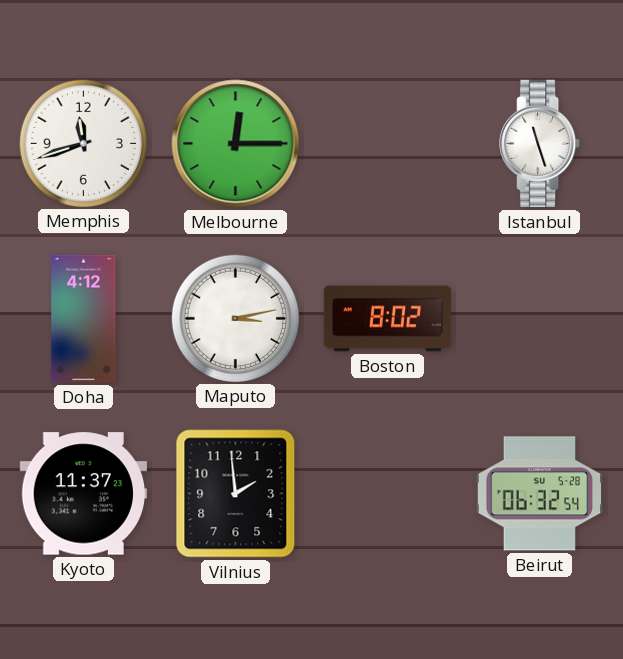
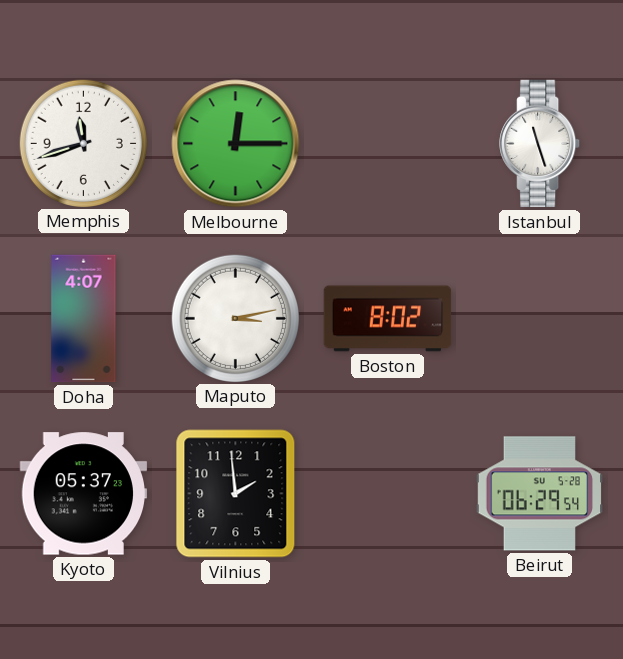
Doha: 4:12 -> 4:07 (84, 319)
Kyoto: 11:37 -> 05:37 (84, 494)
Beirut: 06:32 -> 06:29 (540, 494)
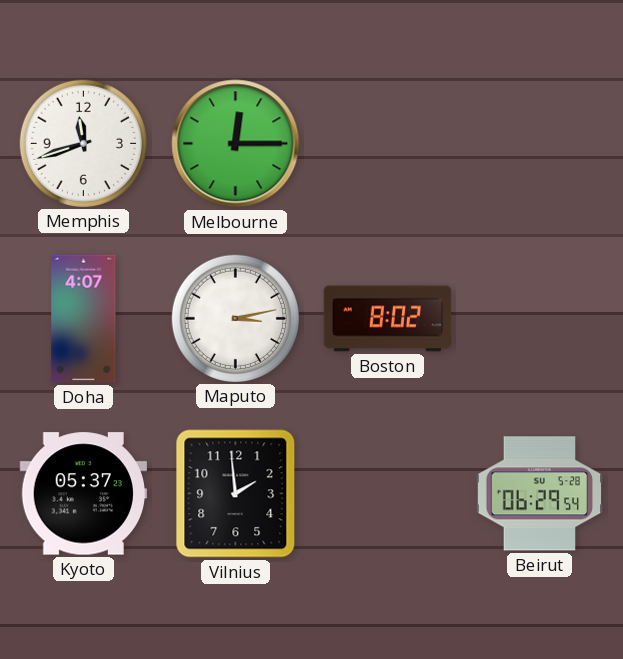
Istanbul: 11:27 -> none (540, 144)
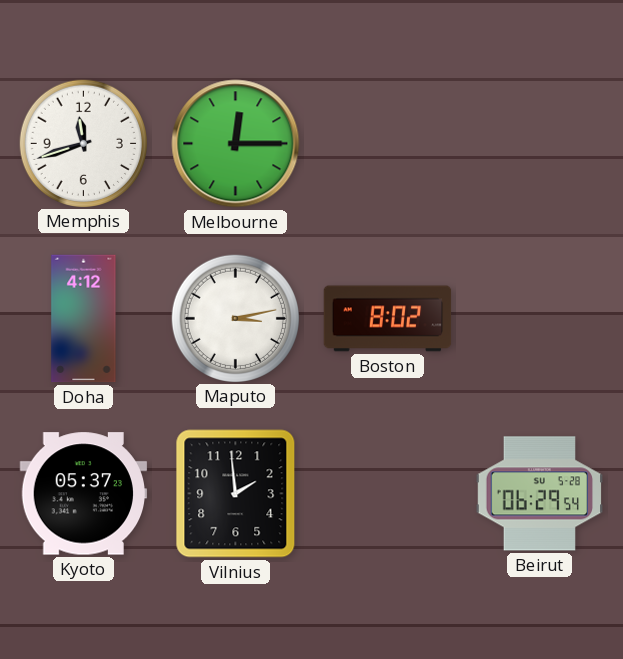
Doha: 4:07 -> 4:12 (84, 319)
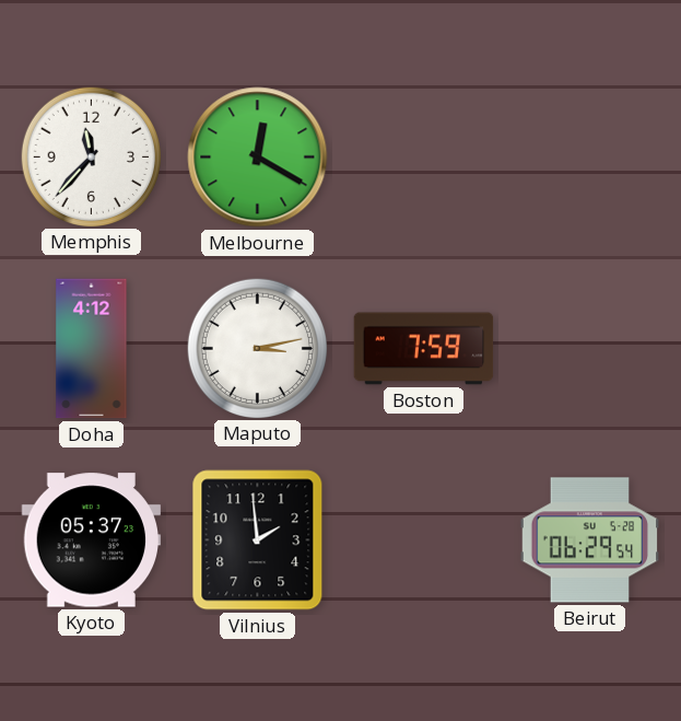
Memphis: 11:42 -> 11:37 (91, 156)
Melbourne: 12:15 -> 12:20 (258, 158)
Boston: 8:02 -> 7:59 (424, 349)
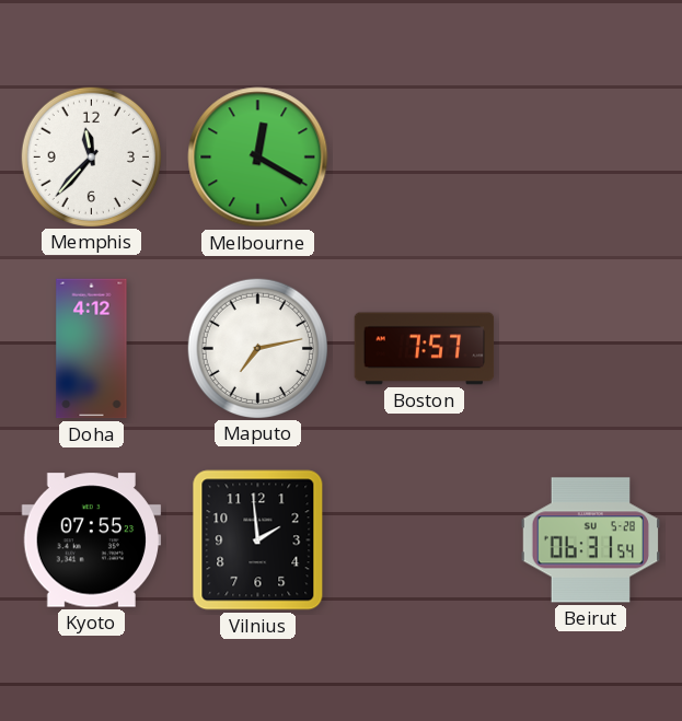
Maputo: 3:13 -> 7:13 (257, 348)
Boston: 7:59 -> 7:57 (425, 349)
Kyoto: 05:37 -> 07:55 (92, 540)
Beirut: 06:29 -> 06:31 (591, 540)
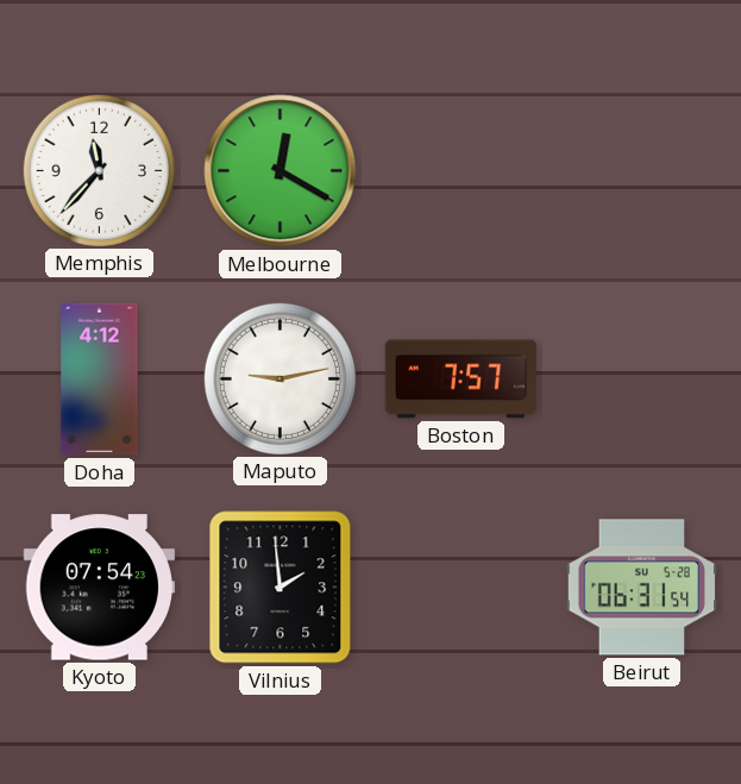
Maputo: 7:13 -> 9:13 (280, 378)
Kyoto: 07:55 -> 07:54 (100, 588)
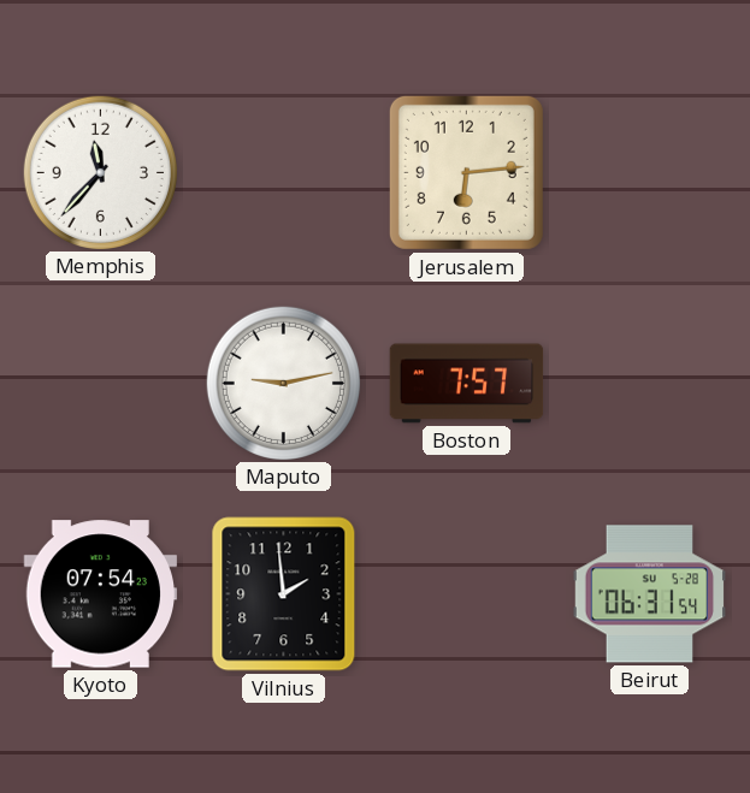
Melbourne: 12:20 -> none (281, 171)
Jerusalem: none -> 6:14 (466, 172)
Doha: 4:12 -> none (100, 380)
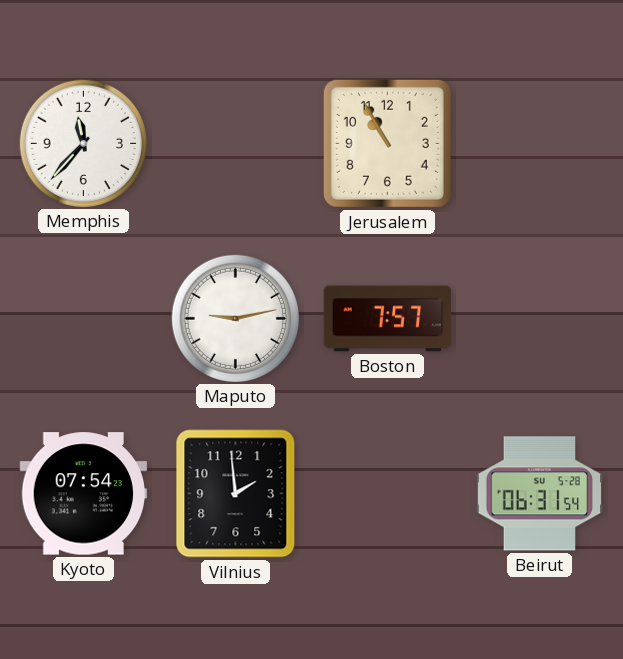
Jerusalem: 6:14 -> 10:55 (387, 143)
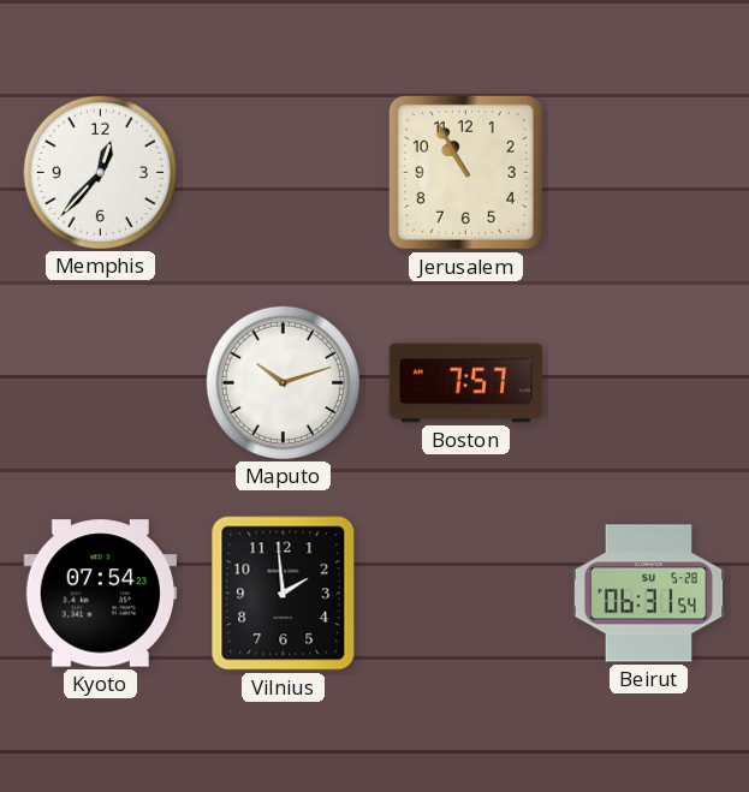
Memphis: 11:37 -> 12:37 (100, 172)
Maputo: 9:13 -> 10:12 (283, 382)
